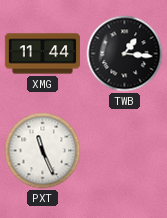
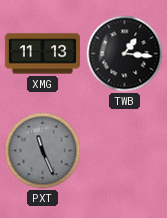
XMG: 11:44 -> 11:13 (43, 54)
PXT dial: white -> grey (43, 151)
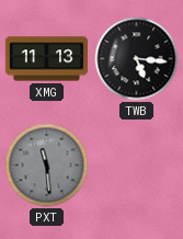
TWB: 1:16 -> 5:16 (137, 59)
PXT: 11:26 -> 11:29 (47, 166)
